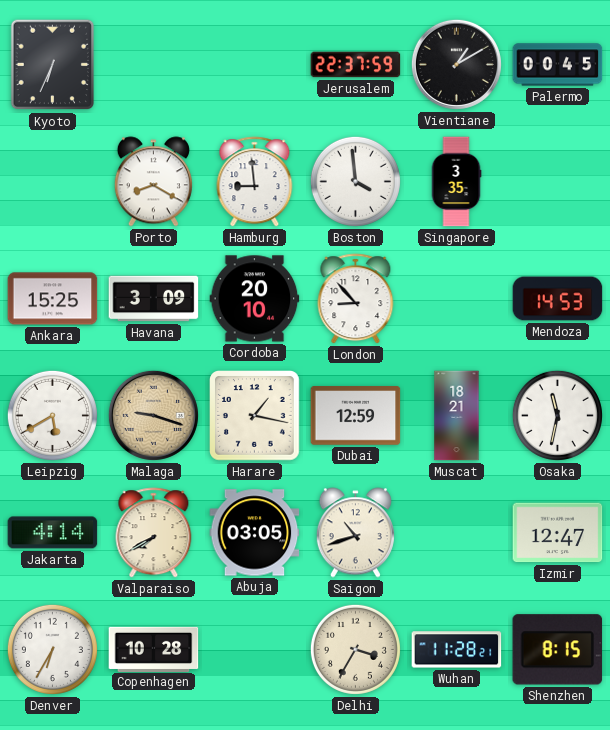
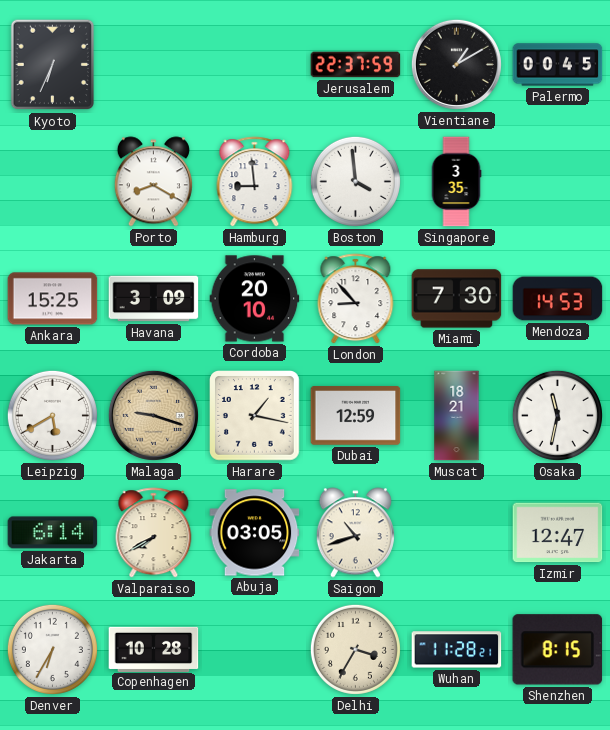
Miami: none -> 7:30 (457, 299)
Jakarta: 4:14 -> 6:14 (53, 533)
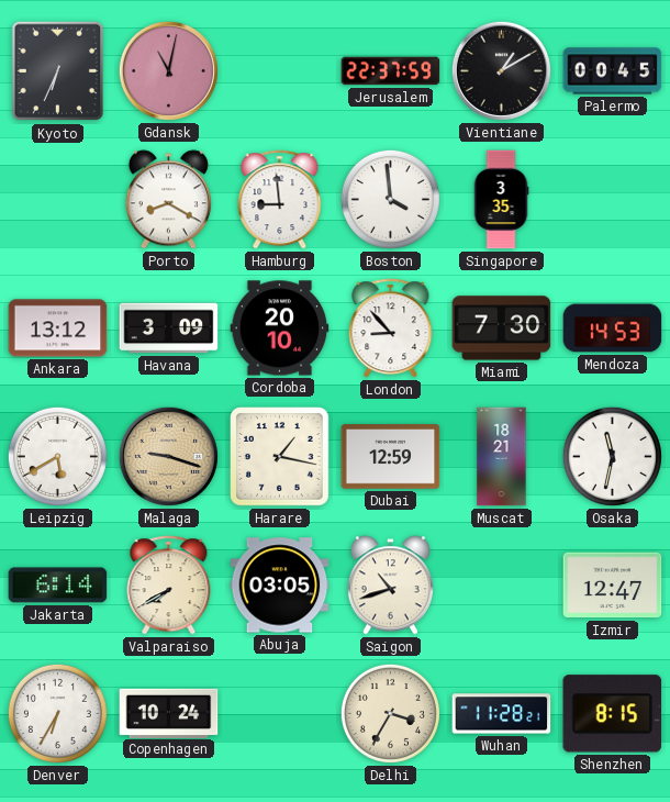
Gdansk: none -> 11:02 (168, 70)
Ankara: 15:25 -> 13:12 (58, 328)
Copenhagen: 10:28 -> 10:24 (169, 713)
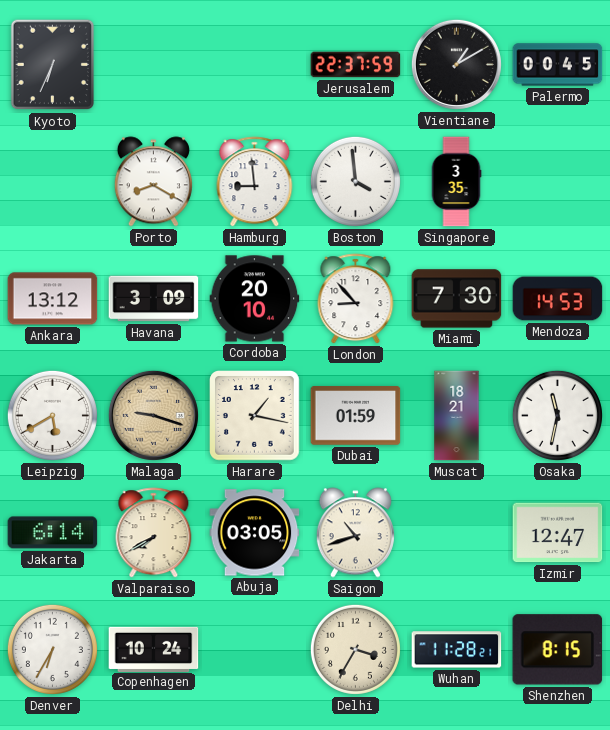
Gdansk: 11:02 -> none (168, 70)
Dubai: 12:59 -> 01:59 (356, 416)
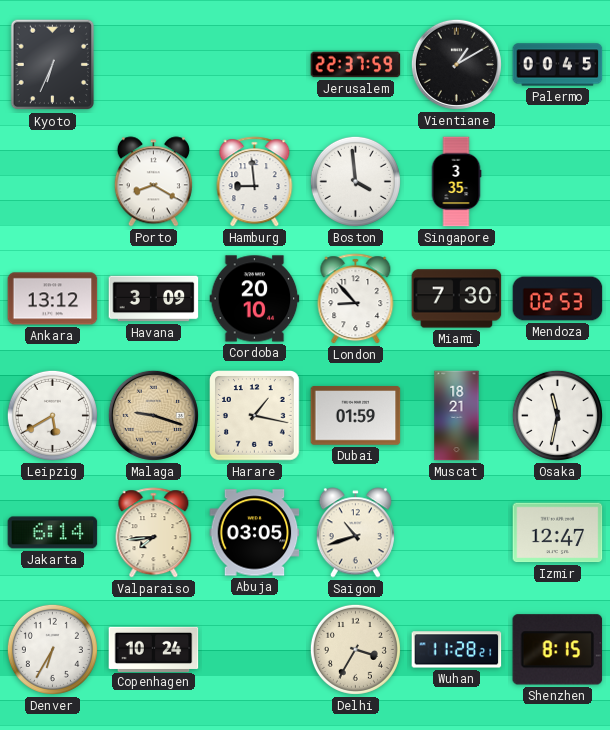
Mendoza: 14:53 -> 02:53 (558, 299)
Valparaiso: 7:40 -> 7:44 (154, 533)
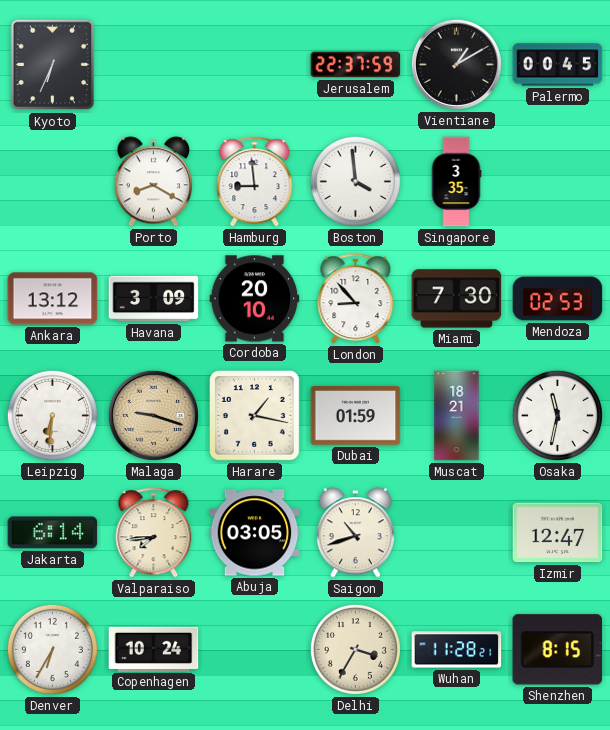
Leipzig: 5:40 -> 6:31 (52, 415)
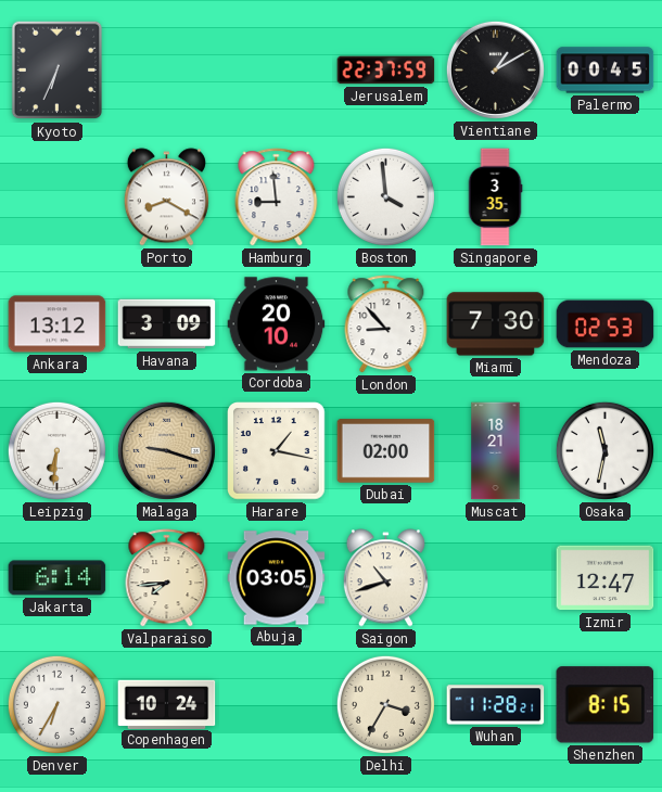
Dubai: 01:59 -> 02:00 (386, 451)
